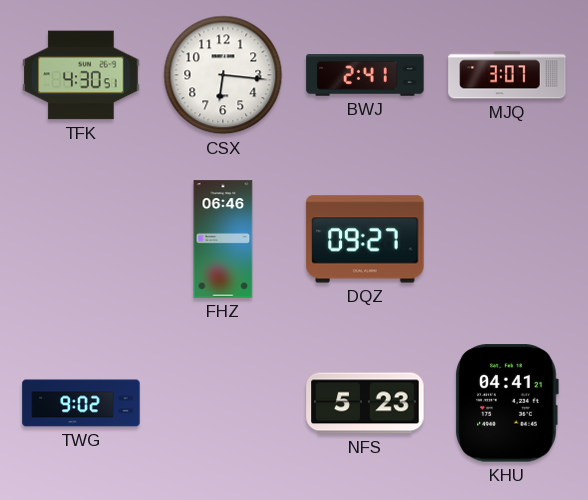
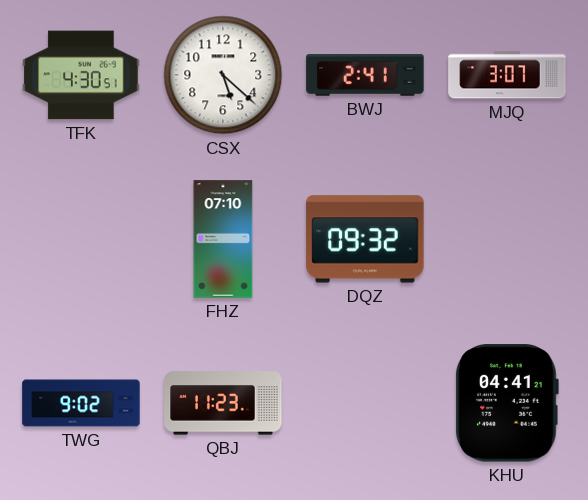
CSX: 6:16 -> 5:22 (223, 75)
FHZ: 06:46 -> 07:10 (223, 239)
DQZ: 09:27 -> 09:32 (365, 239)
QBJ: none -> 11:23 (223, 403)
NFS: 5:23 -> none (365, 403)
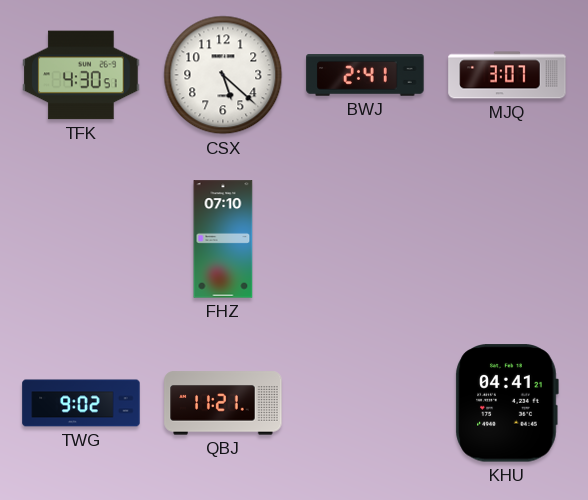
DQZ: 09:32 -> none (365, 239)
QBJ: 11:23 -> 11:21 (223, 403)
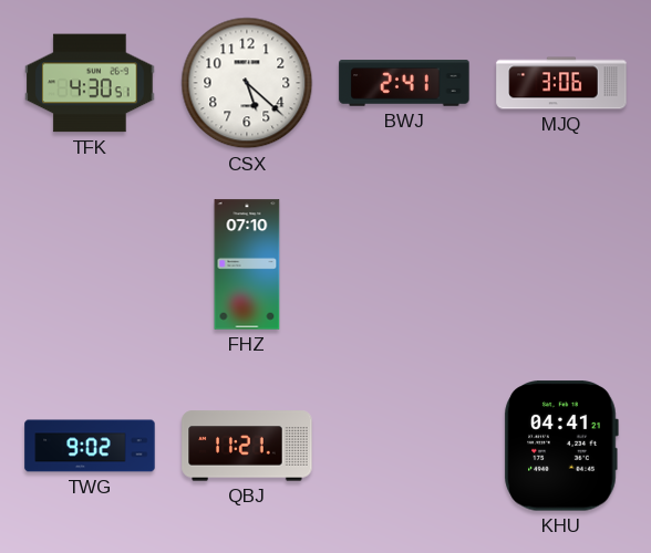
MJQ: 3:07 -> 3:06 (561, 83)
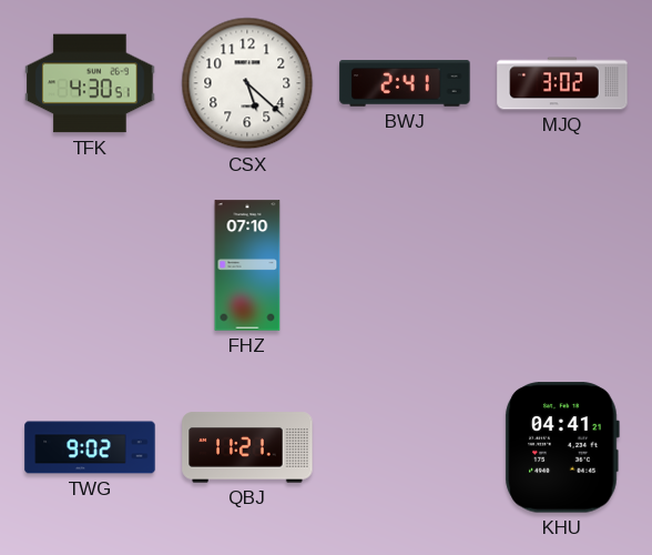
MJQ: 3:06 -> 3:02 (562, 83)
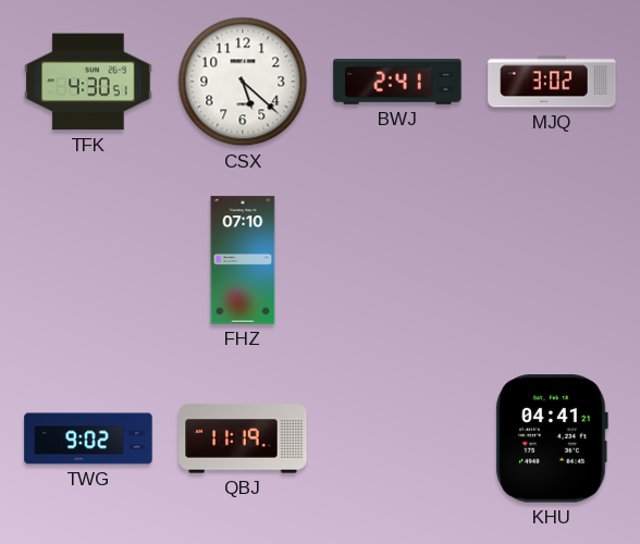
QBJ: 11:21 -> 11:19 (243, 438)
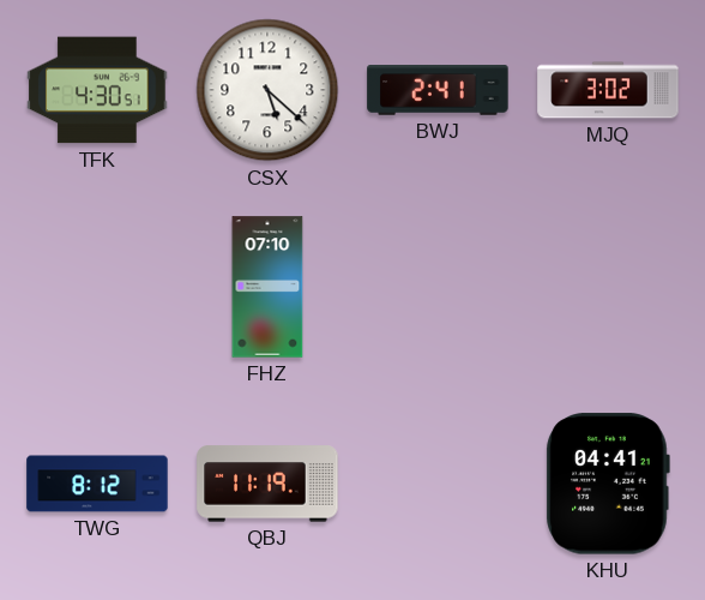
TWG: 9:02 -> 8:12 (97, 484)
